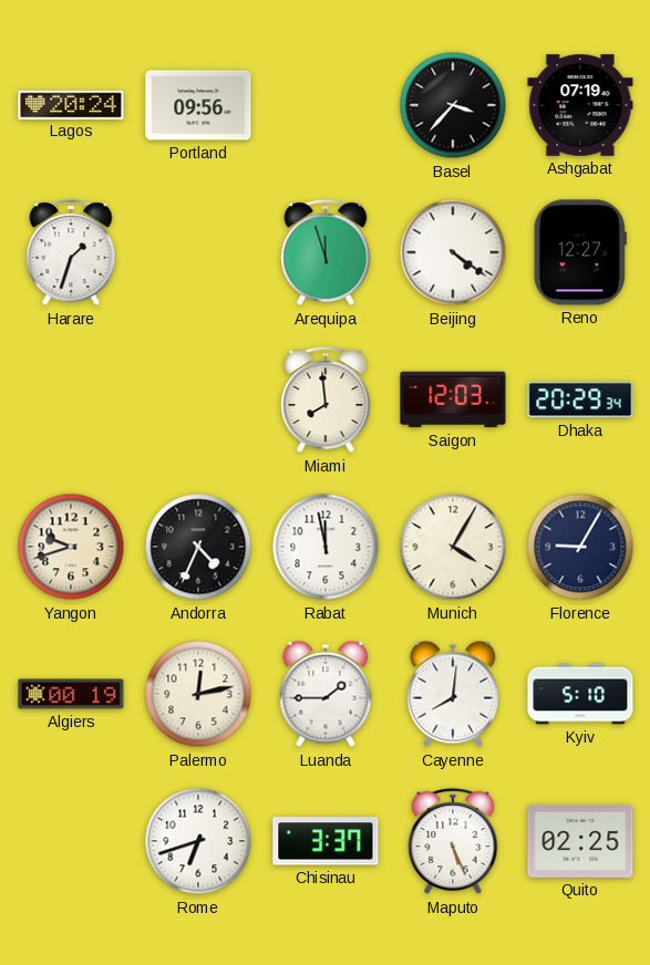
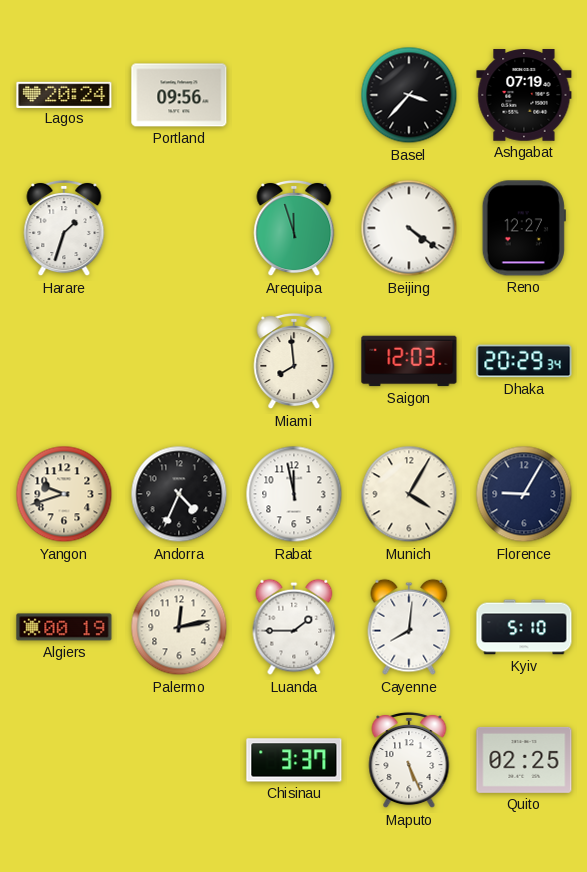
Rome: 6:42 -> none (198, 841)
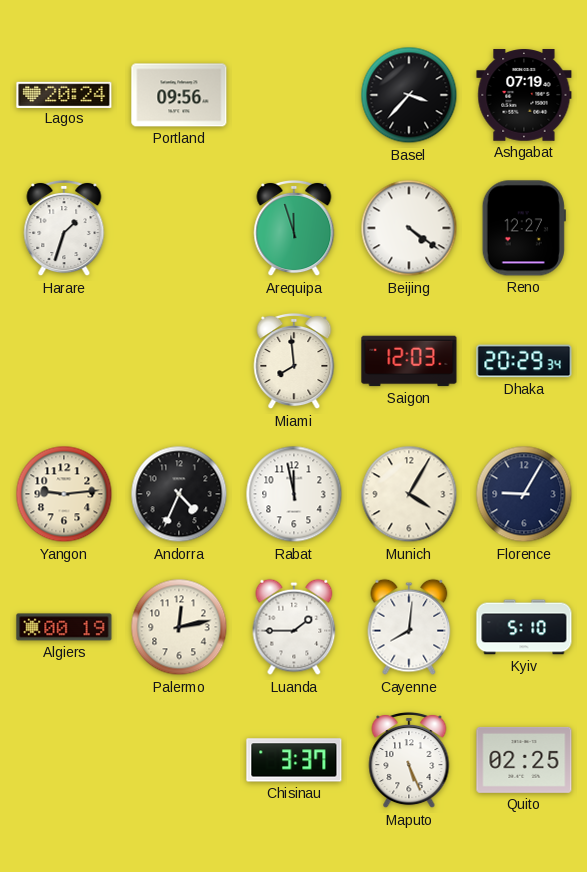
Yangon: 9:42 -> 9:14 (64, 494)
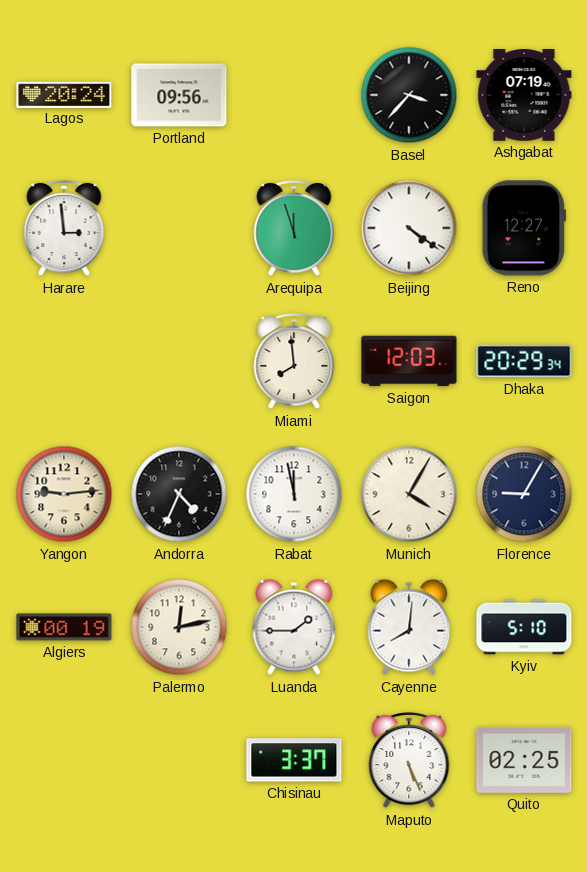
Harare: 1:33 -> 2:59 (64, 228)
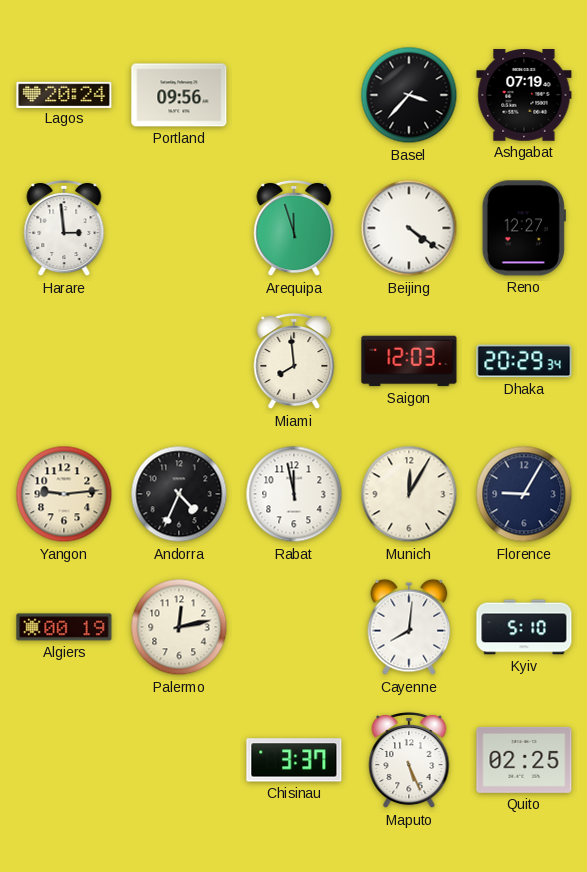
Munich: 4:05 -> 12:05 (409, 494)
Luanda: 1:45 -> none (294, 627)
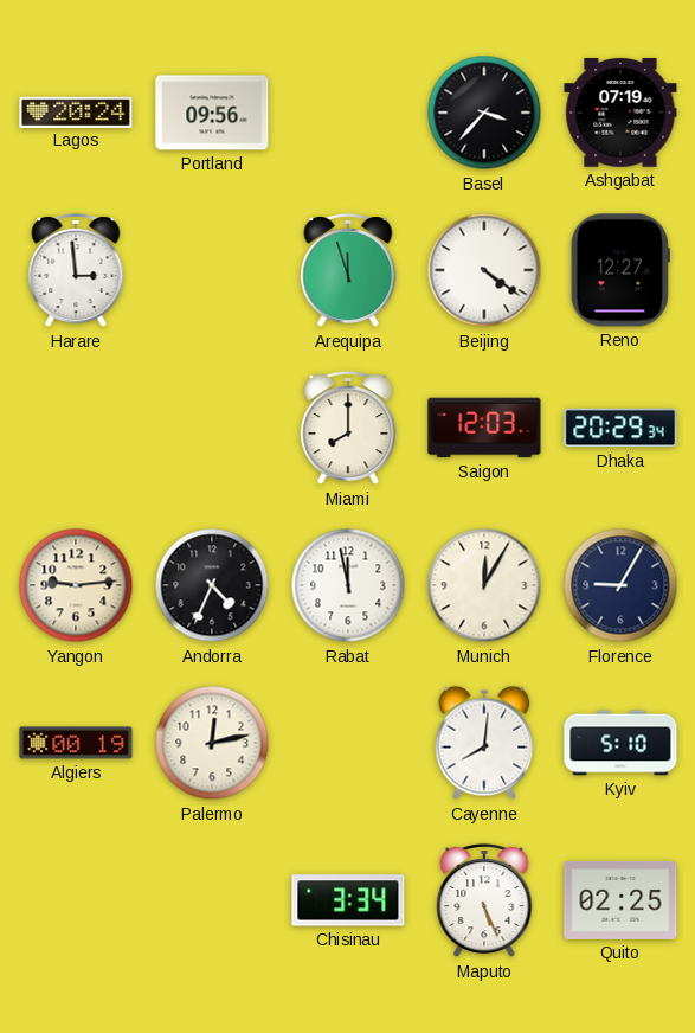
Miami: 7:59 -> 8:00 (348, 428)
Chisinau: 3:37 -> 3:34 (348, 900)
